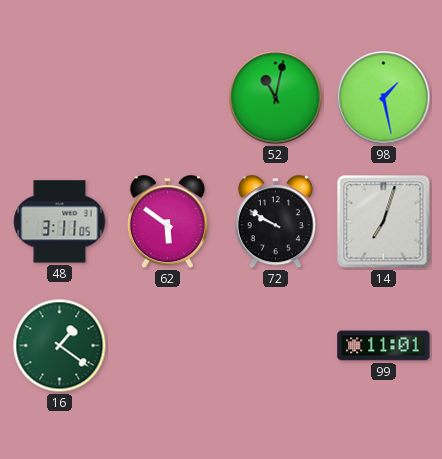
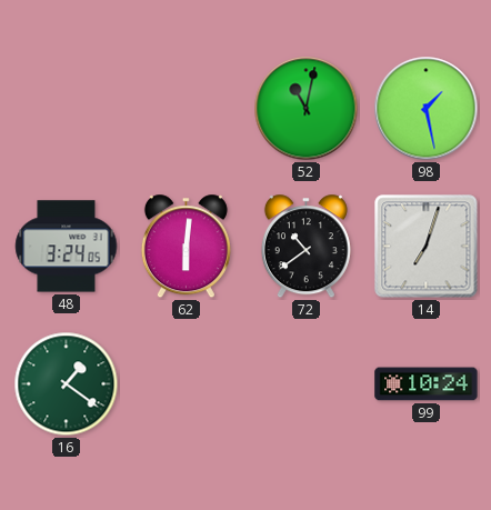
48: 3:11 -> 3:24 (67, 247)
62: 5:51 -> 6:01 (186, 247)
72: 9:50 -> 10:39 (305, 247)
99: 11:01 -> 10:24 (427, 384)
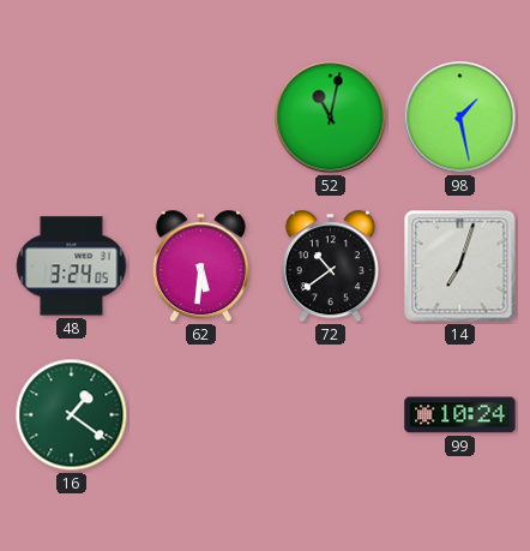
62: 6:01 -> 5:31 (200, 266)
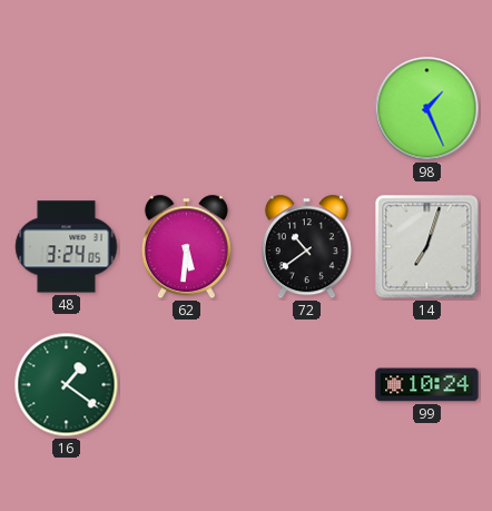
52: 11:02 -> none (331, 118)
98: 1:28 -> 1:26 (427, 109)
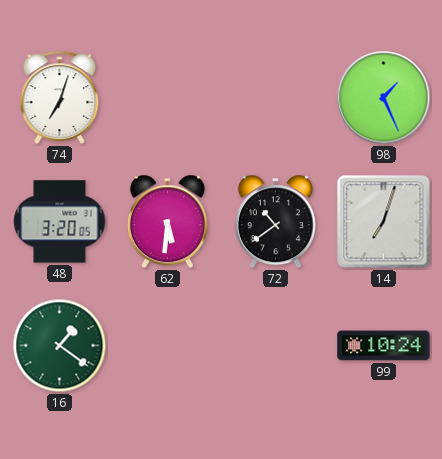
74: none -> 7:03 (60, 97)
48: 3:24 -> 3:20 (60, 222)
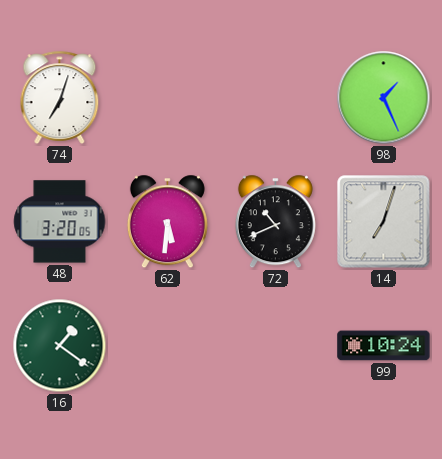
72: 10:39 -> 10:41 (275, 222)
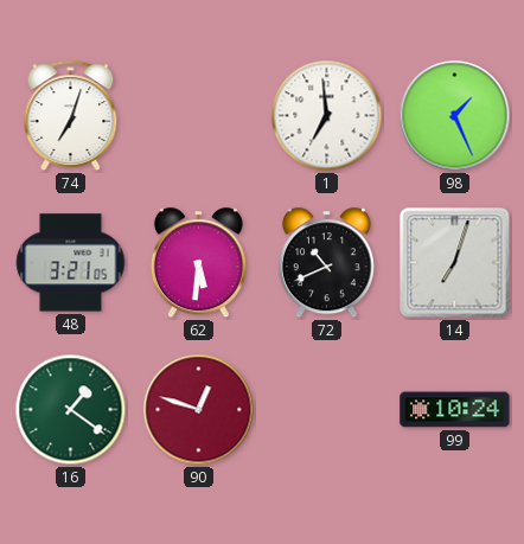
1: none -> 6:59 (327, 116)
48: 3:20 -> 3:21 (71, 263)
90: none -> 12:48 (199, 410)
